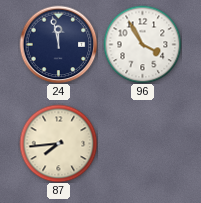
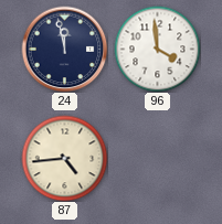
96: 3:55 -> 3:59 (157, 49)
87: 7:44 -> 4:44 (64, 158)
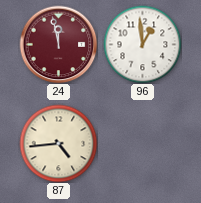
24 dial: navy -> burgundy (58, 44)
96: 3:59 -> 12:59 (142, 44)
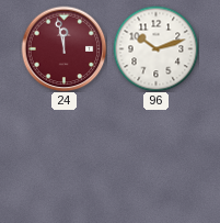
96: 12:59 -> 10:12 (155, 48)
87: 4:44 -> none (58, 143)
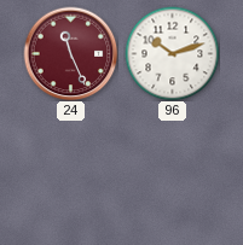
24: 11:58 -> 11:26 (70, 53)
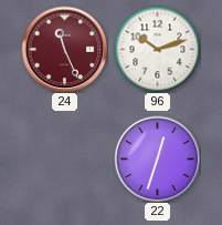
22: none -> 12:33 (157, 158)
